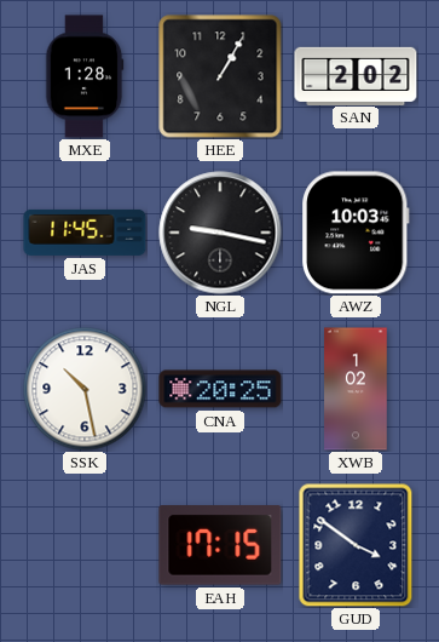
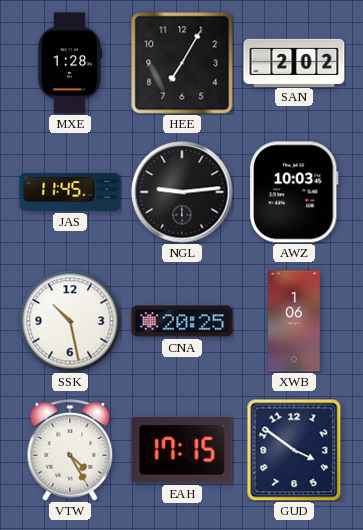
HEE: 1:05 -> 7:05 (182, 63)
NGL: 9:17 -> 9:14 (182, 192)
XWB: 1:02 -> 1:06 (294, 321)
VTW: none -> 4:25 (70, 450)
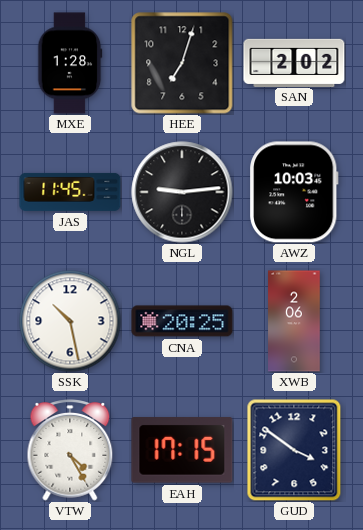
HEE: 7:05 -> 7:03 (182, 63)
XWB: 1:06 -> 2:06 (294, 321)
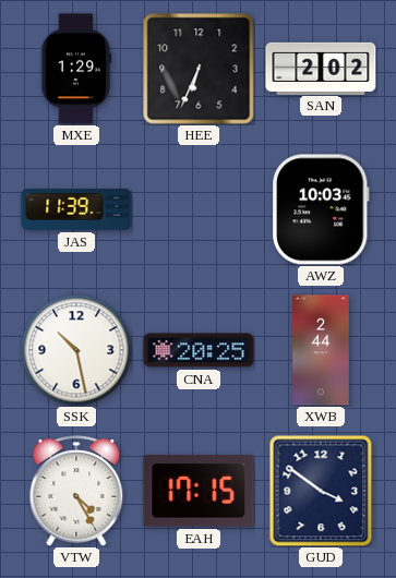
MXE: 1:28 -> 1:29 (76, 69)
HEE: 7:03 -> 6:34 (199, 69)
JAS: 11:45 -> 11:39 (76, 209)
NGL: 9:14 -> none (182, 192)
XWB: 2:06 -> 2:44 (321, 350)
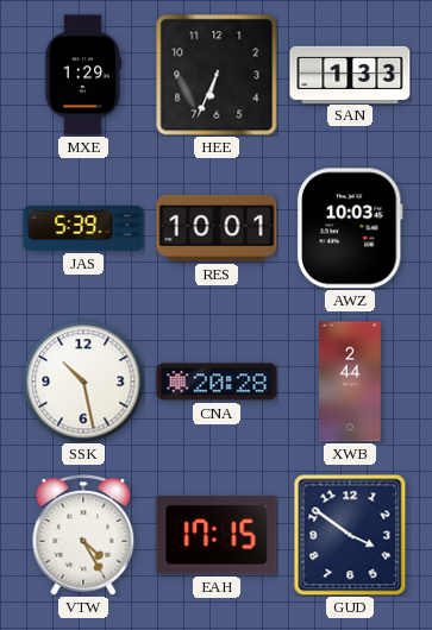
SAN: 2:02 -> 1:33 (350, 74)
JAS: 11:39 -> 5:39 (83, 228)
RES: none -> 10:01 (217, 228)
CNA: 20:25 -> 20:28 (217, 382)
